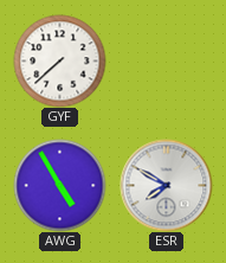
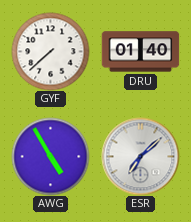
DRU: none -> 01:40 (140, 52)
ESR: 7:50 -> 7:08 (140, 156)
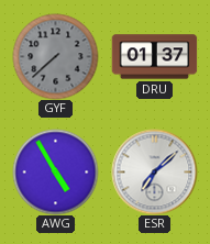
GYF dial: white -> grey (55, 56)
DRU: 01:40 -> 01:37 (154, 57)
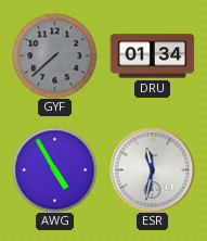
DRU: 01:37 -> 01:34 (152, 56)
ESR: 7:08 -> 11:32 (152, 169)
